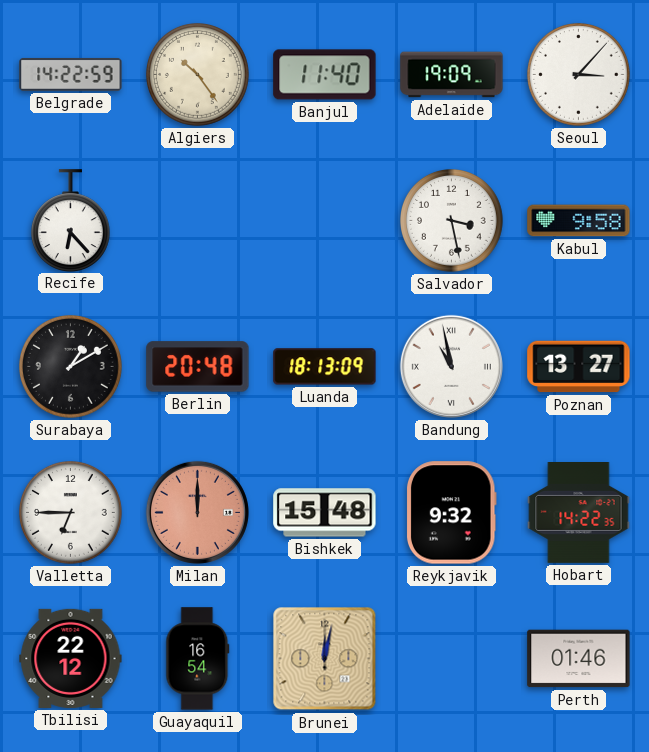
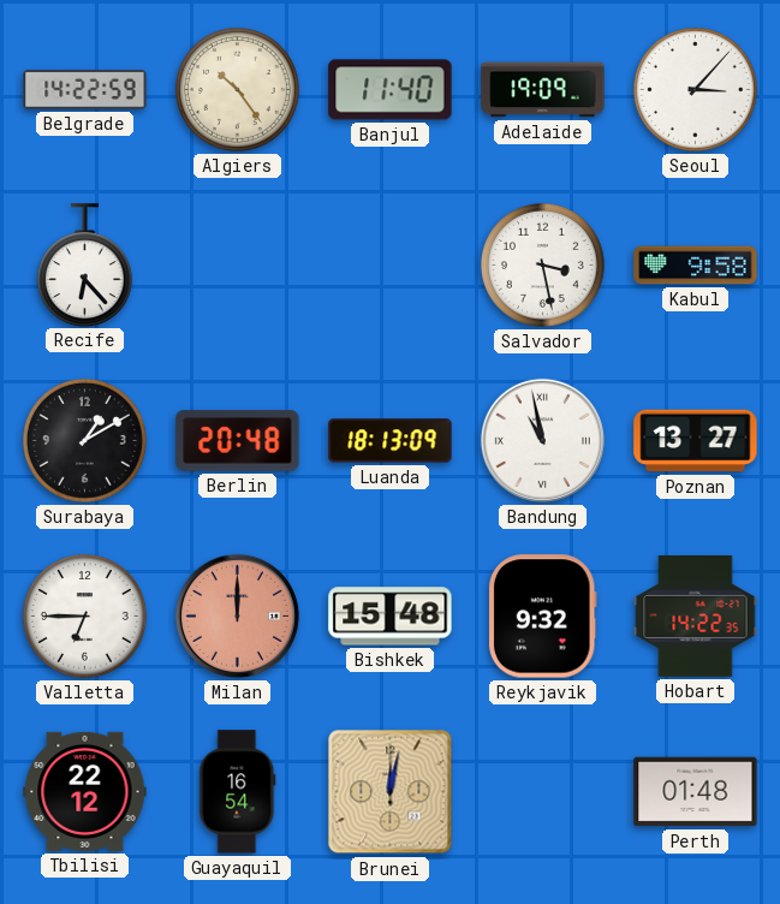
Perth: 01:46 -> 01:48 (696, 792)
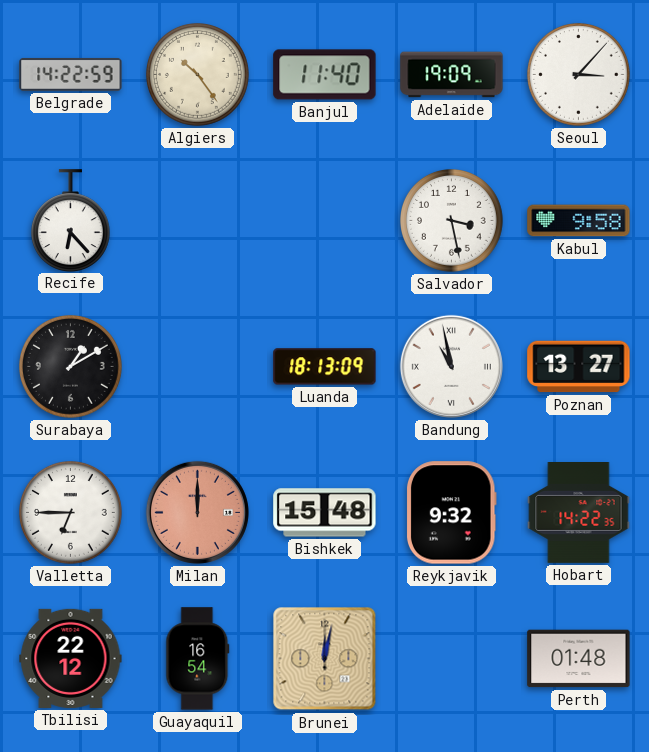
Berlin: 20:48 -> none (238, 441)
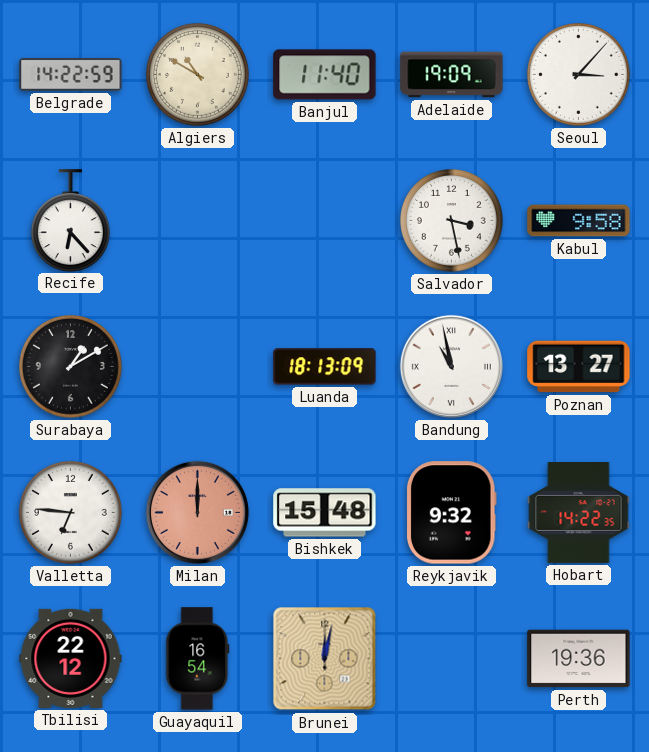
Algiers: 10:24 -> 10:50 (198, 75)
Valletta: 6:45 -> 6:46 (71, 513)
Perth: 01:48 -> 19:36 (579, 659)
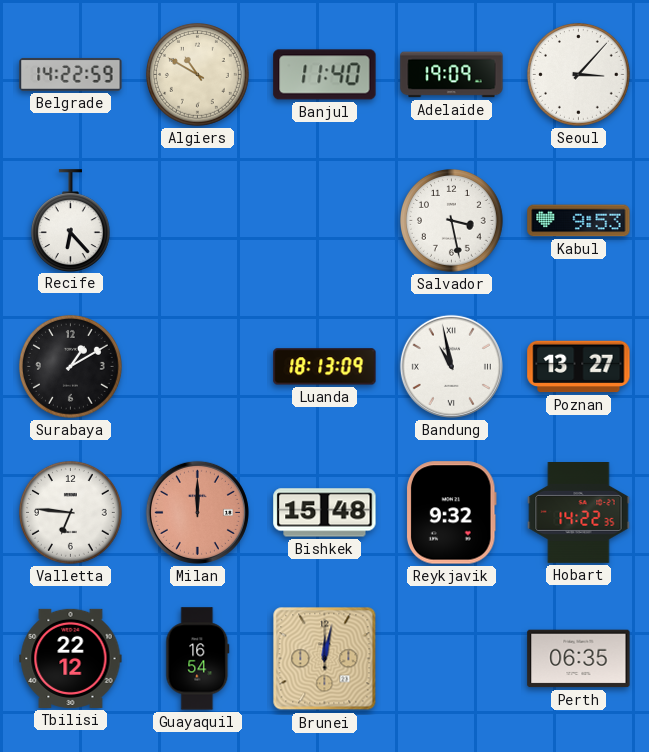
Kabul: 9:58 -> 9:53 (579, 221)
Perth: 19:36 -> 06:35 (579, 659)
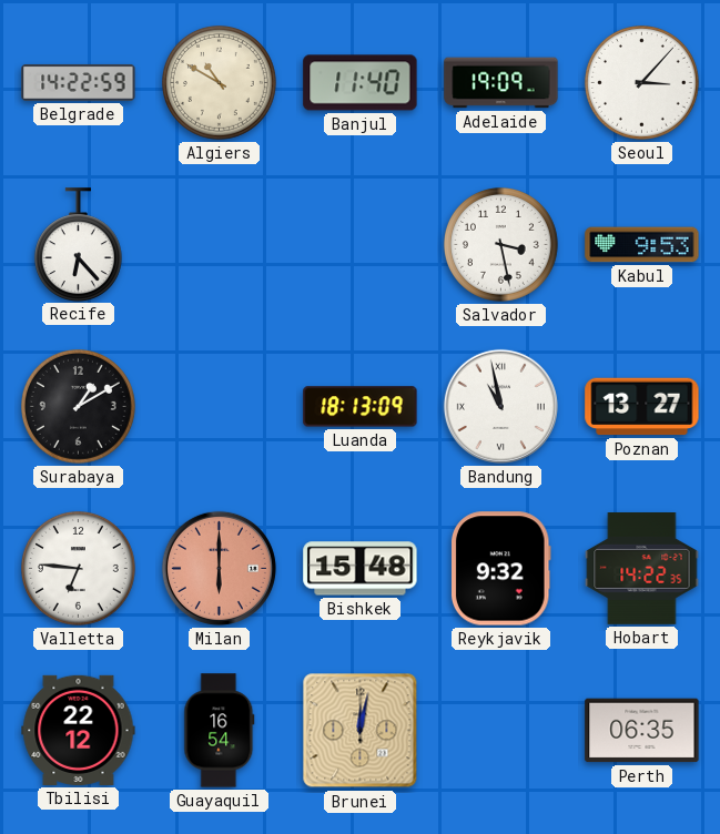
Milan: 12:00 -> 6:00 (219, 568)
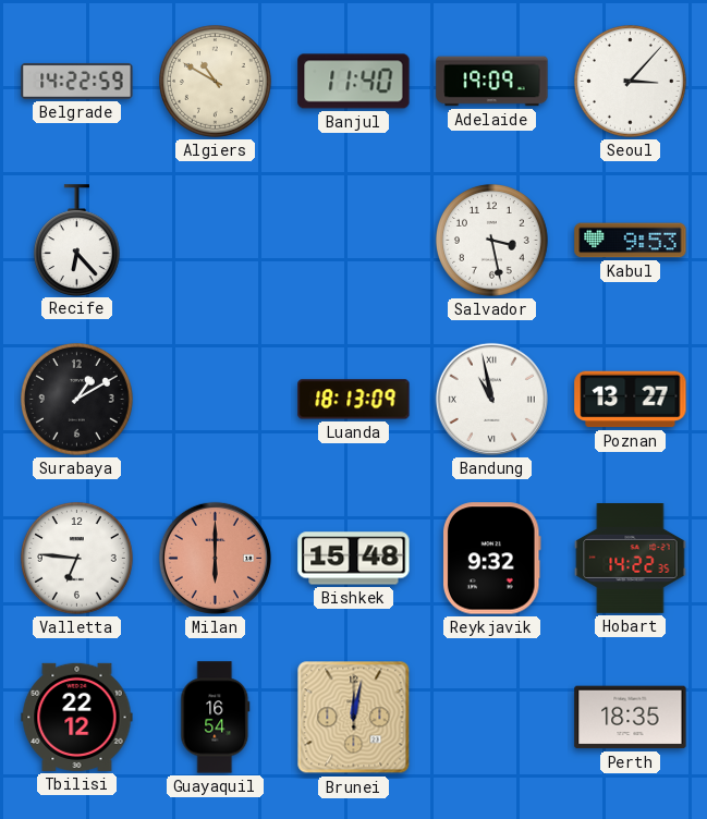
Perth: 06:35 -> 18:35 (631, 718)
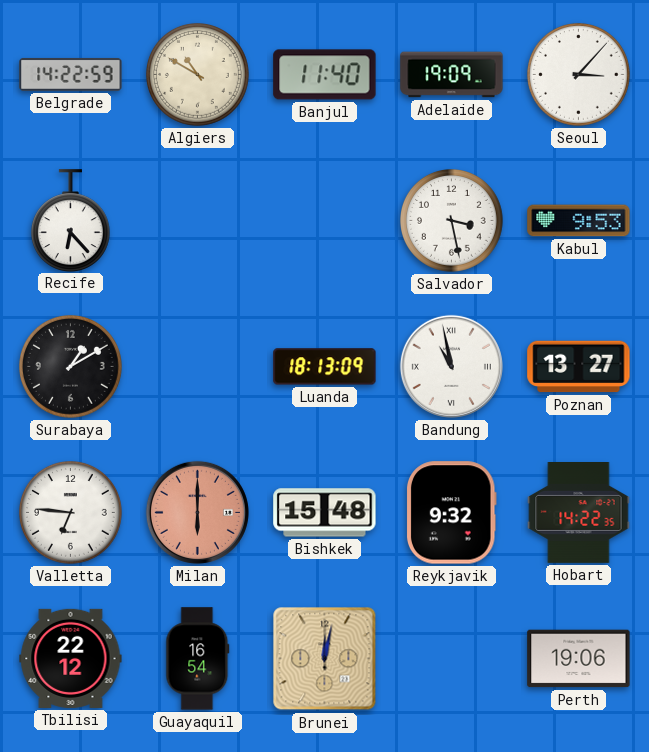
Perth: 18:35 -> 19:06 (579, 659)
